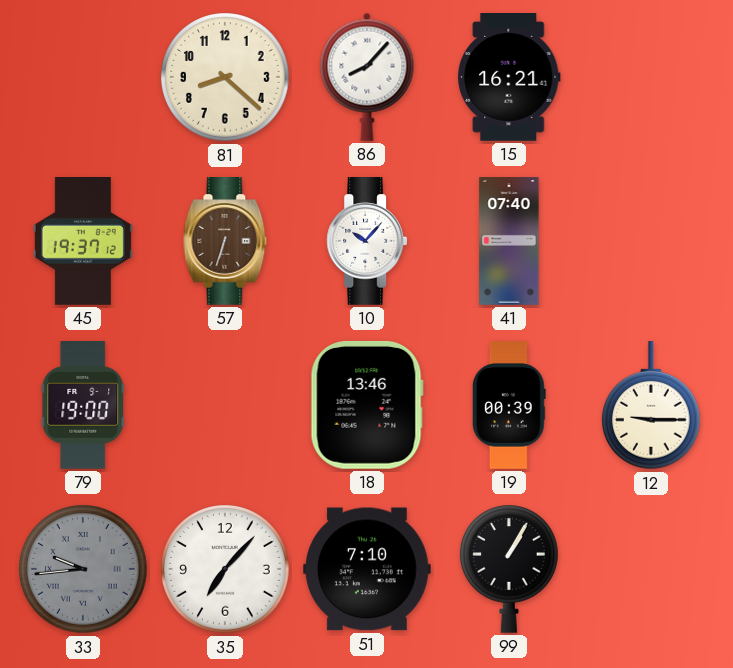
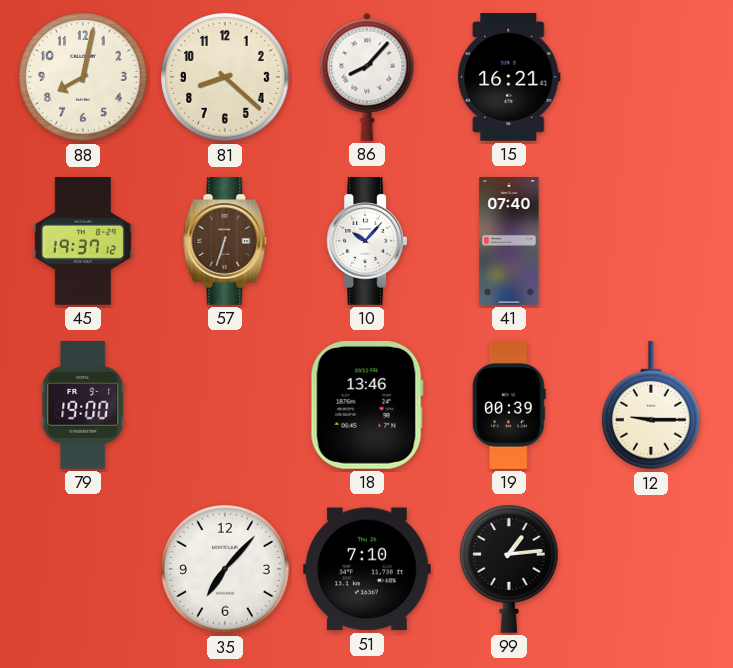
88: none -> 8:02 (83, 77)
33: 9:44 -> none (83, 569)
99: 1:05 -> 1:14 (510, 569)
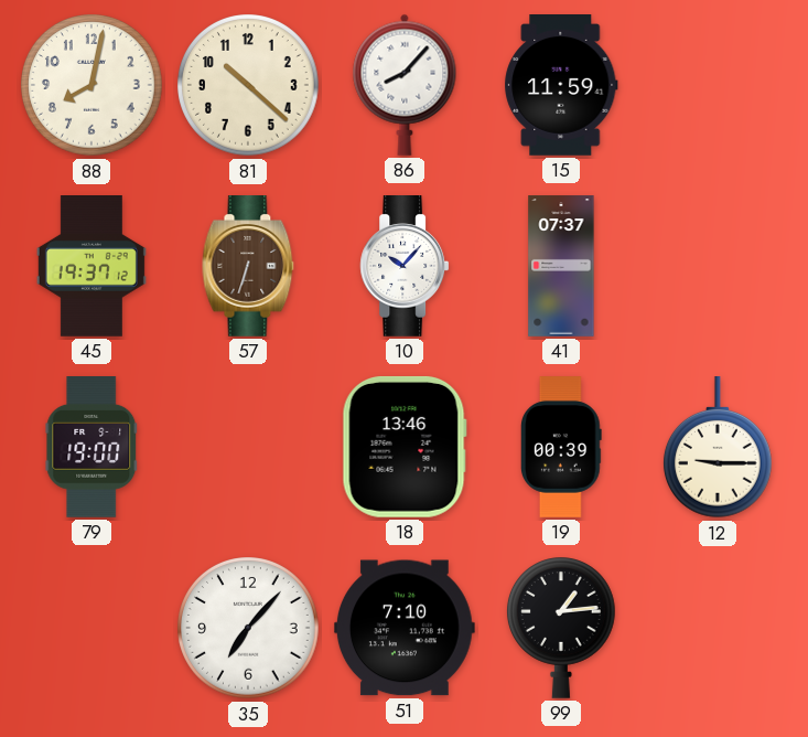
81: 8:22 -> 10:22 (248, 85)
15: 16:21 -> 11:59 (561, 86)
41: 07:40 -> 07:37 (561, 266)
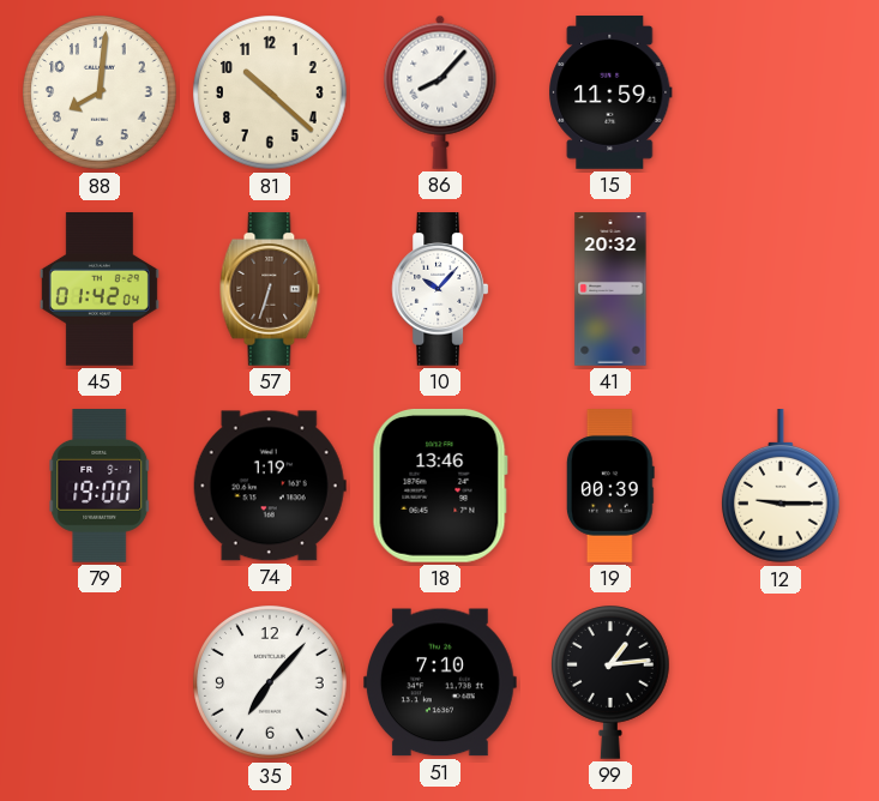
88: 8:02 -> 8:01 (100, 92)
45: 19:37 -> 01:42 (100, 290)
41: 07:37 -> 20:32 (610, 289)
74: none -> 1:19 (270, 486)
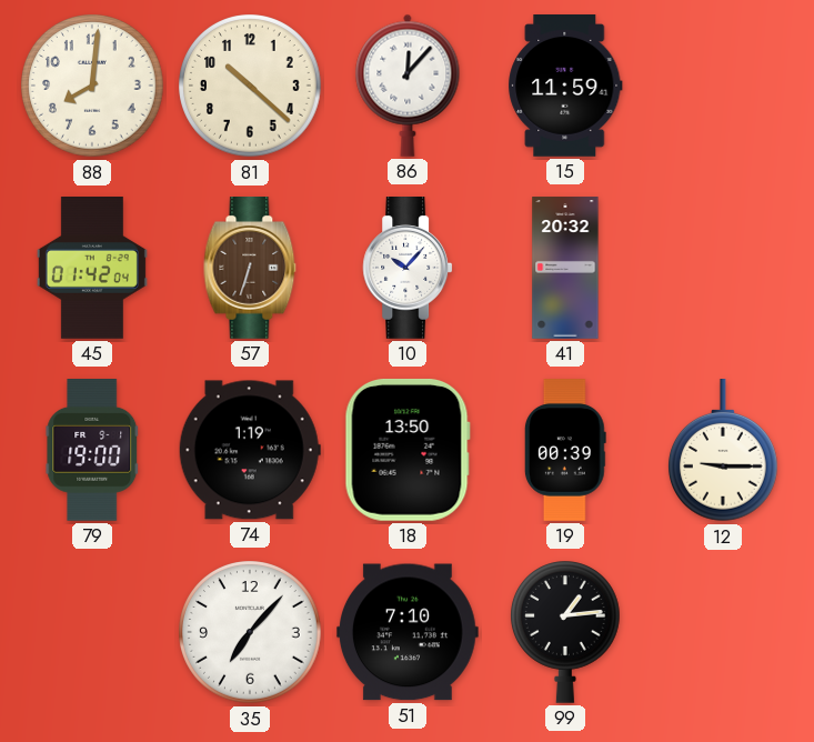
86: 8:07 -> 12:07 (408, 86)
18: 13:46 -> 13:50 (408, 450)
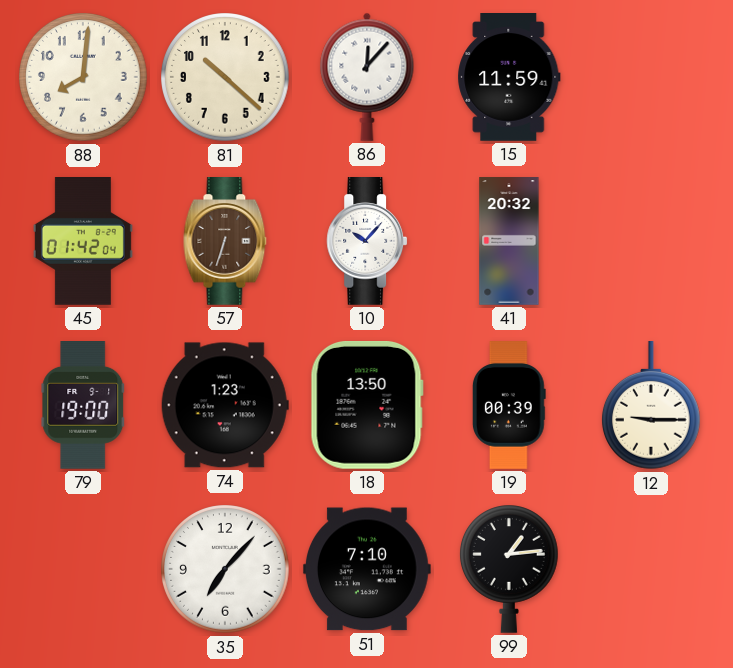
74: 1:19 -> 1:23 (225, 405)
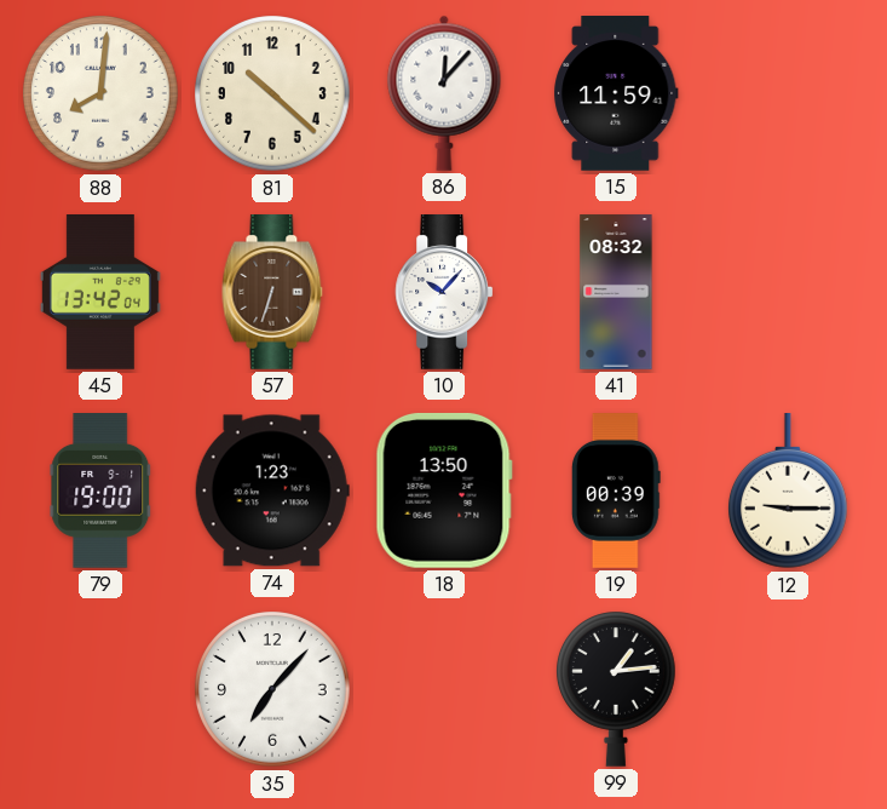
45: 01:42 -> 13:42 (100, 293)
41: 20:32 -> 08:32 (616, 292)
51: 7:10 -> none (367, 569)
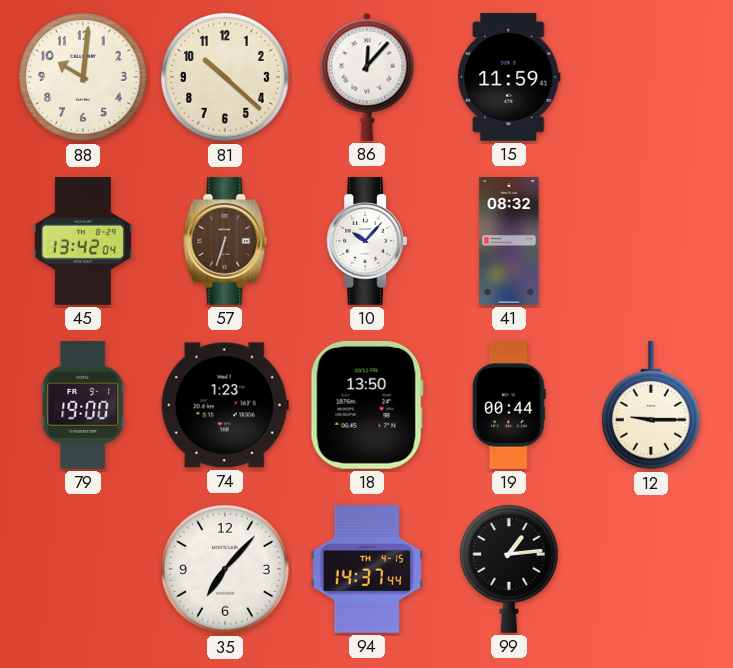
88: 8:01 -> 10:01 (83, 77)
19: 00:39 -> 00:44 (510, 405)
94: none -> 14:37 (366, 570)
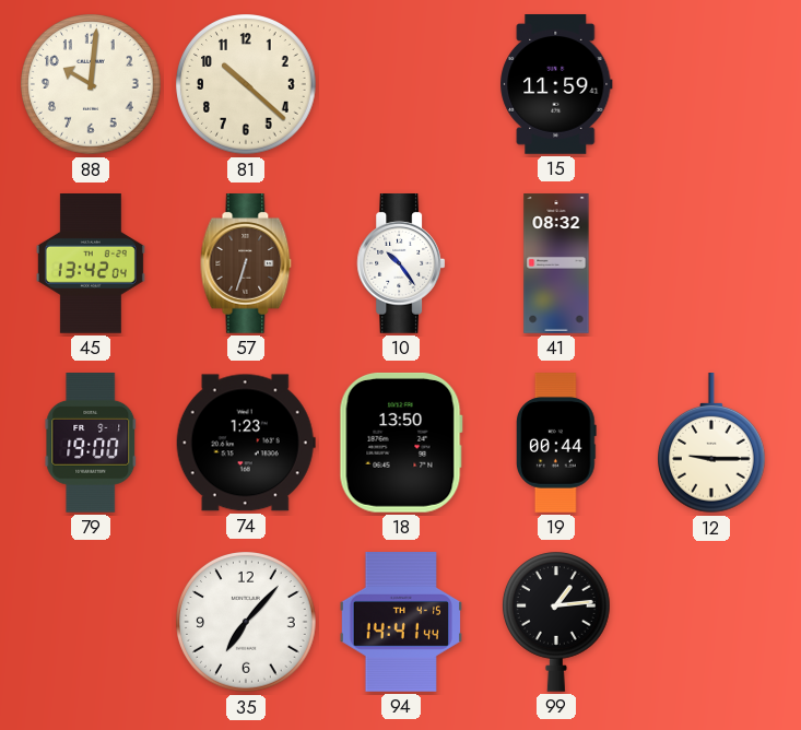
86: 12:07 -> none (367, 77)
10: 10:07 -> 10:24 (401, 264)
94: 14:37 -> 14:41 (400, 623)
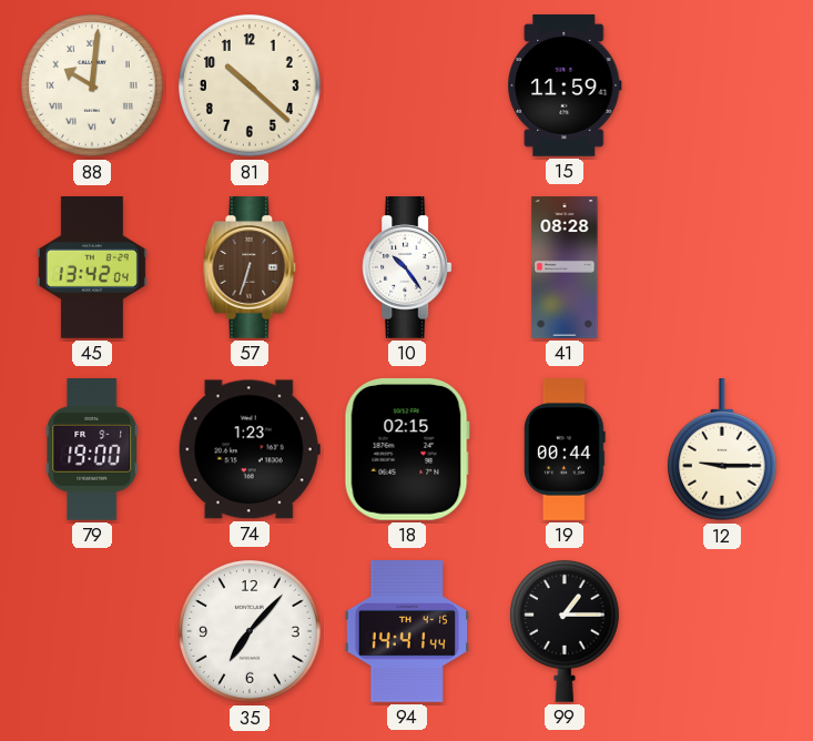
88 numerals: Arabic -> Roman (92, 85)
41: 08:32 -> 08:28 (565, 267)
18: 13:50 -> 02:15 (407, 449)
99: 1:14 -> 1:15 (566, 631)
